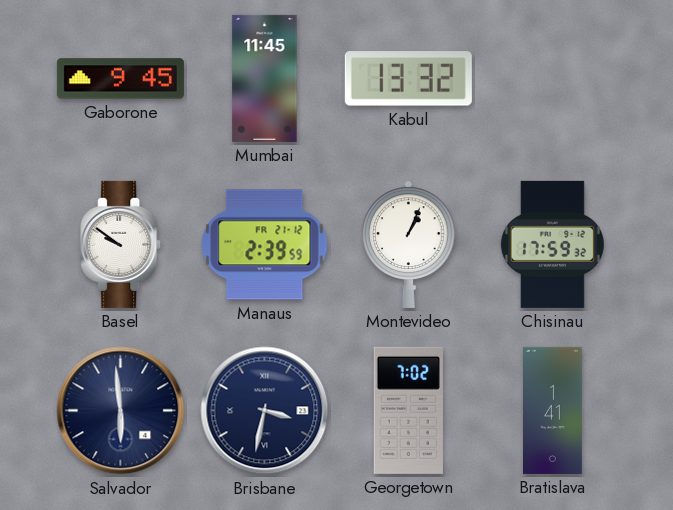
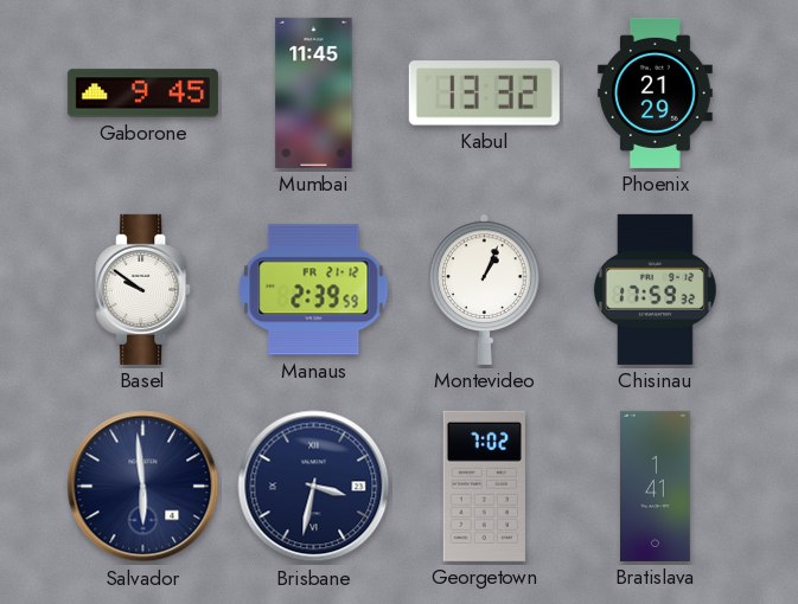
Phoenix: none -> 21:29 (655, 92)
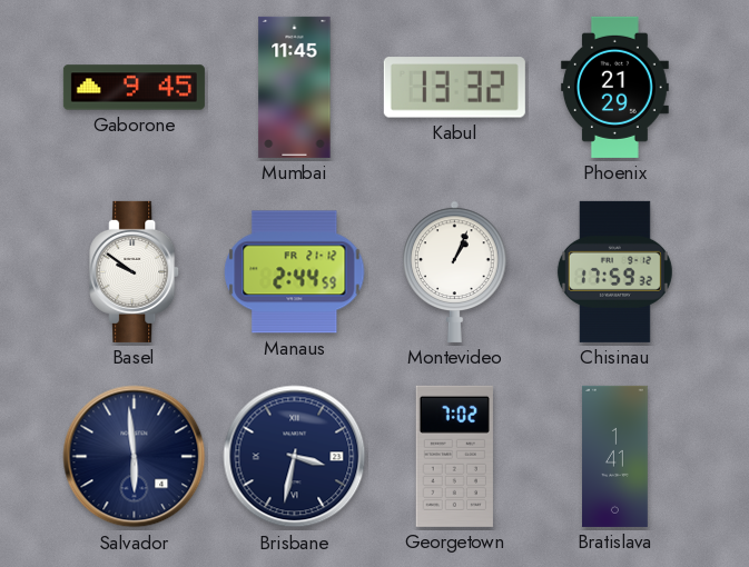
Manaus: 2:39 -> 2:44 (295, 272)
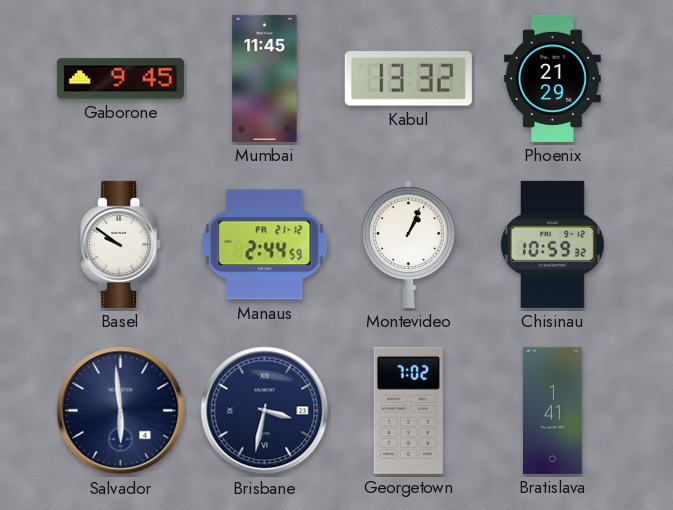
Chisinau: 17:59 -> 10:59 (552, 244)
